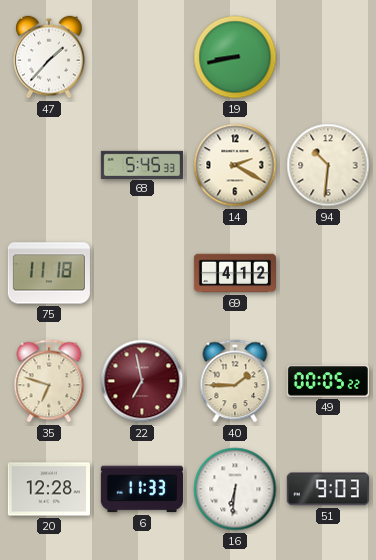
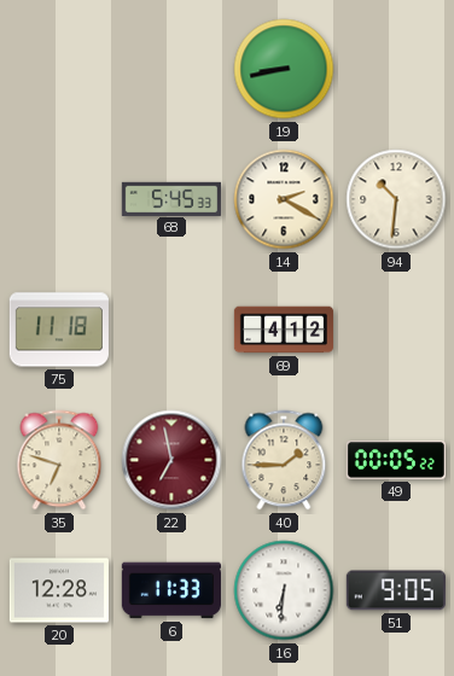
47: 1:37 -> none (49, 57)
51: 9:03 -> 9:05 (396, 590)
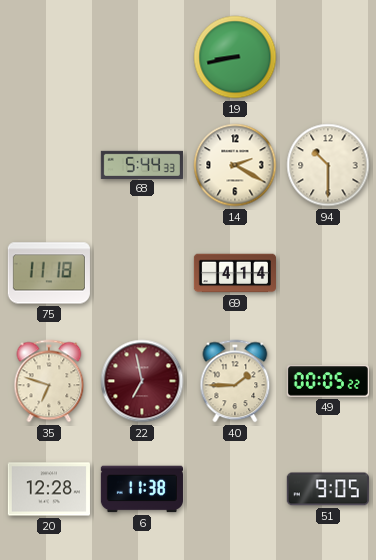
68: 5:45 -> 5:44 (142, 164)
94: 10:31 -> 10:30 (328, 165)
69: 4:12 -> 4:14 (234, 273)
6: 11:33 -> 11:38 (142, 489)
16: 6:31 -> none (284, 590)
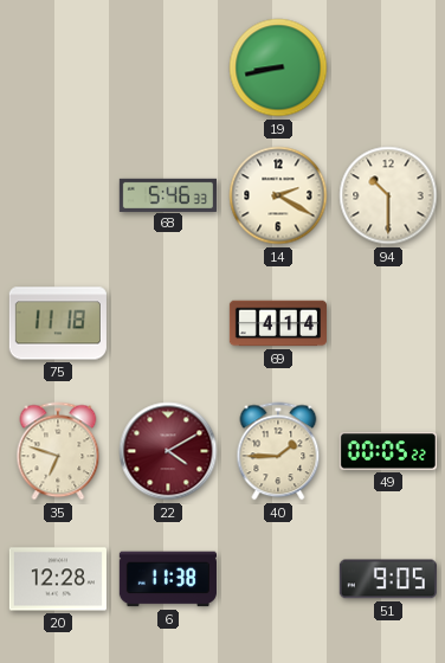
68: 5:44 -> 5:46 (168, 194)
22: 6:58 -> 4:10 (168, 451)
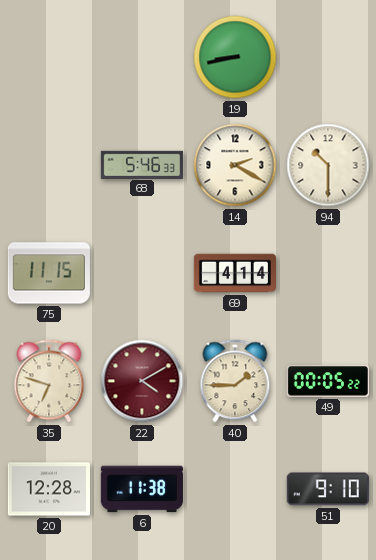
75: 11:18 -> 11:15 (49, 273)
51: 9:05 -> 9:10 (328, 489)
